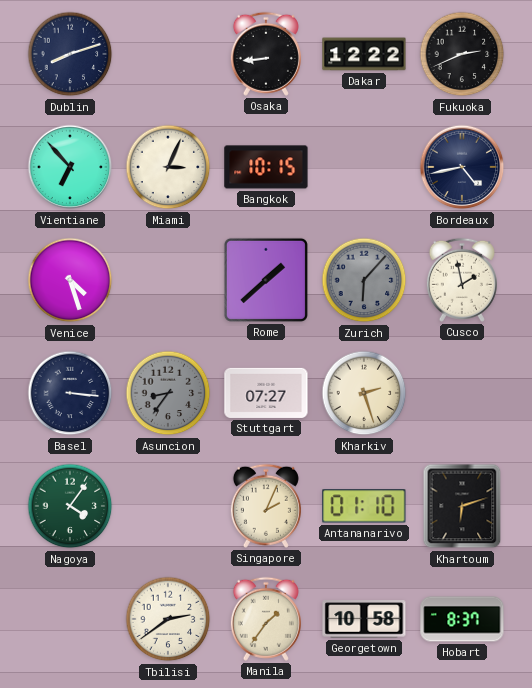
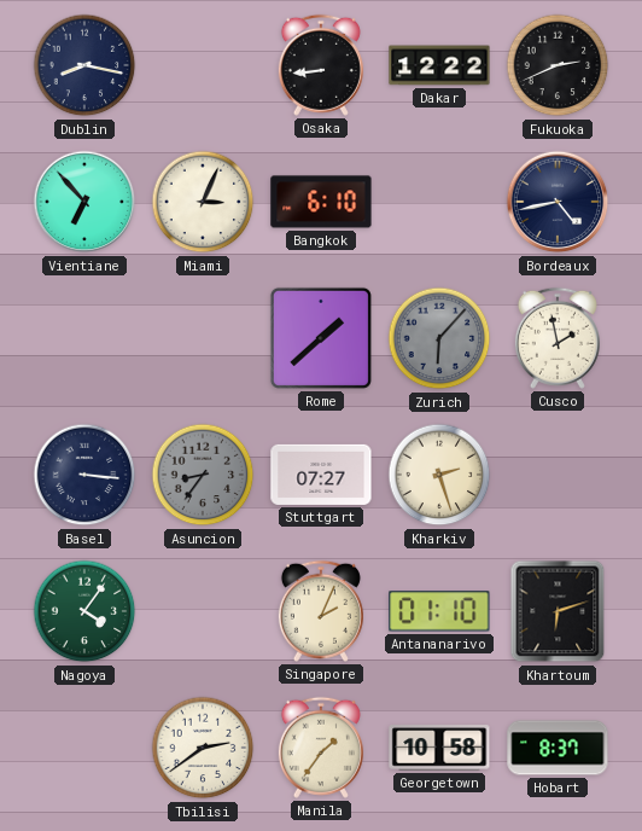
Dublin: 8:12 -> 8:17 (84, 65)
Bangkok: 10:15 -> 6:10 (321, 202)
Venice: 4:27 -> none (70, 280)
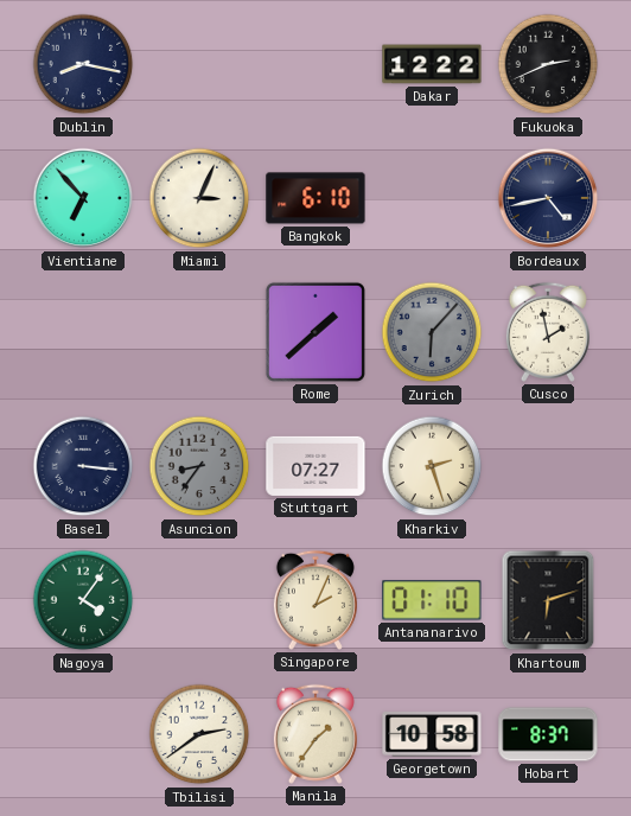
Osaka: 8:44 -> none (321, 65)
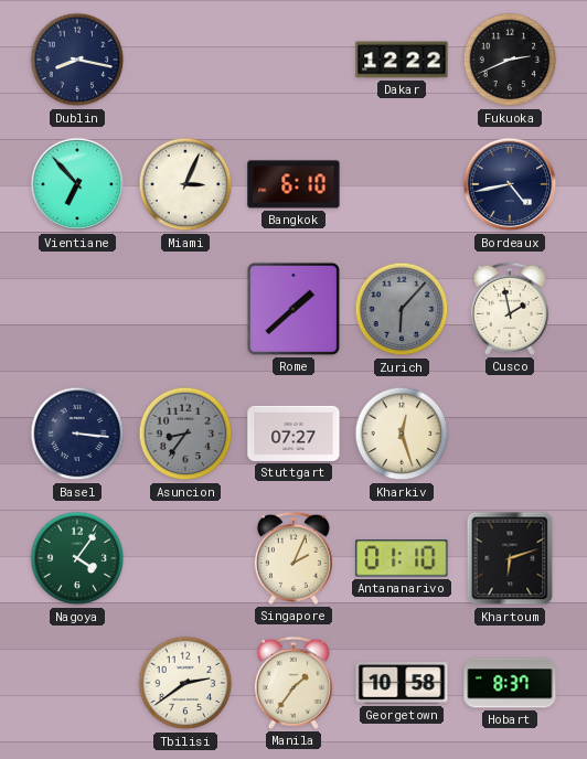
Kharkiv: 2:27 -> 12:27 (402, 434)
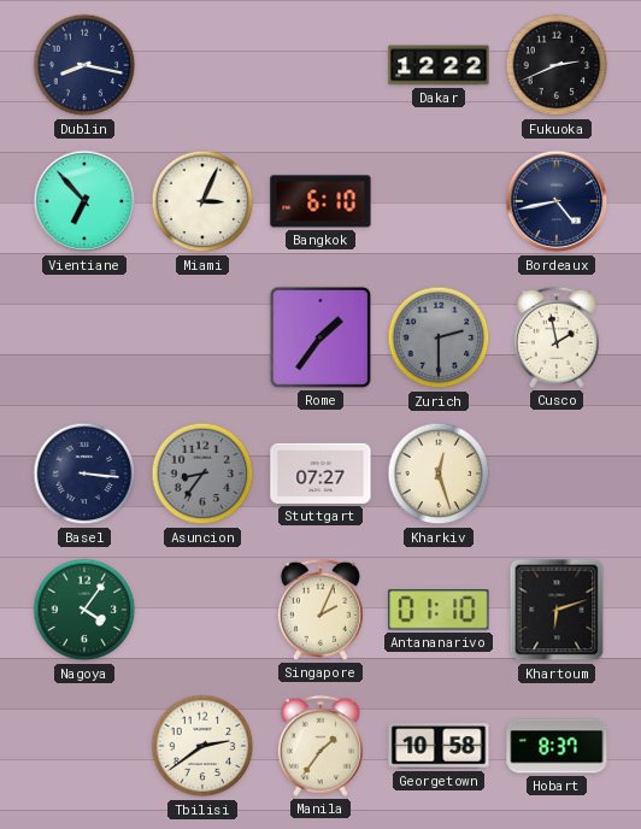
Rome: 1:38 -> 1:36 (320, 337)
Zurich: 6:07 -> 2:30 (439, 337)
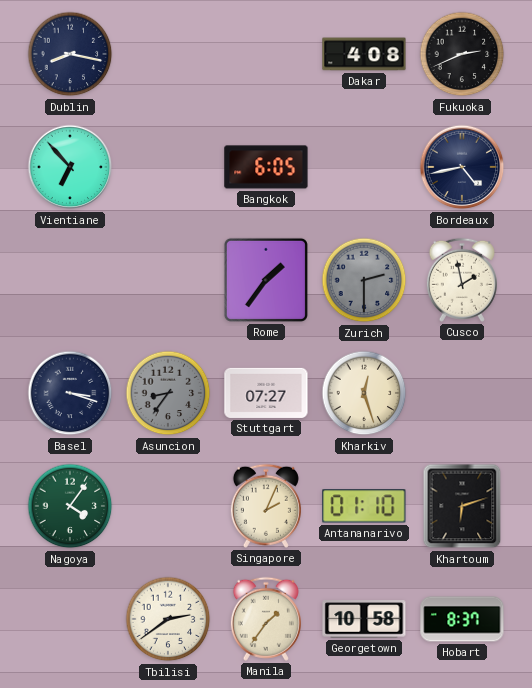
Dakar: 12:22 -> 4:08 (364, 54)
Miami: 3:04 -> none (202, 201)
Bangkok: 6:10 -> 6:05 (266, 167)
Basel: 3:16 -> 3:18 (70, 393)
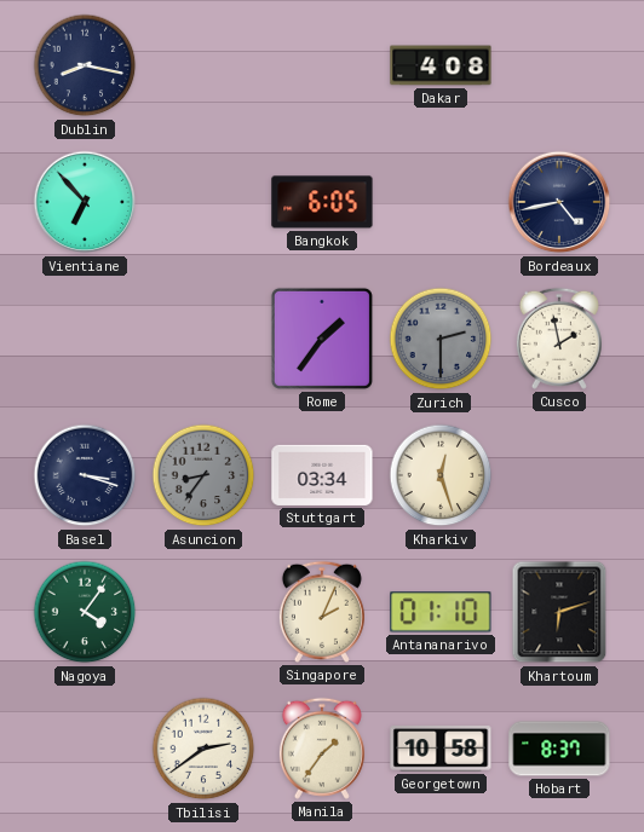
Fukuoka: 2:41 -> none (462, 54)
Stuttgart: 07:27 -> 03:34 (322, 475)
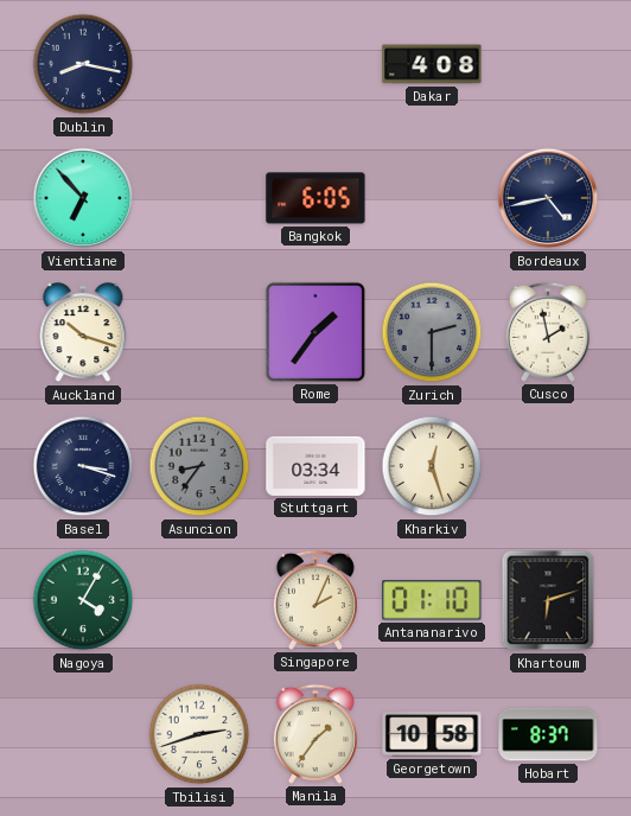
Auckland: none -> 10:18 (83, 333)
Nagoya: 4:06 -> 4:05 (83, 600)
Tbilisi: 2:39 -> 2:42 (199, 734)
